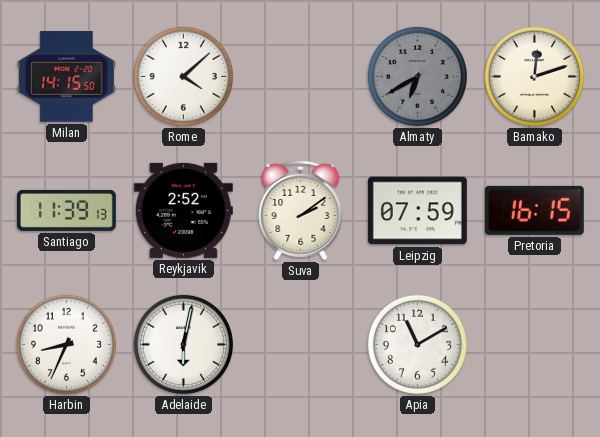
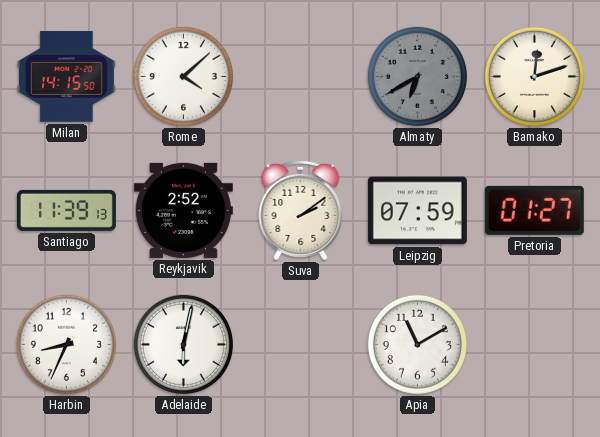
Pretoria: 16:15 -> 01:27 (534, 210)
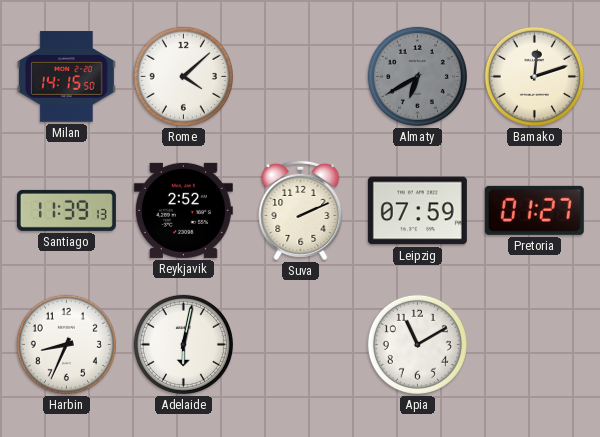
Suva: 2:09 -> 2:11 (301, 210)
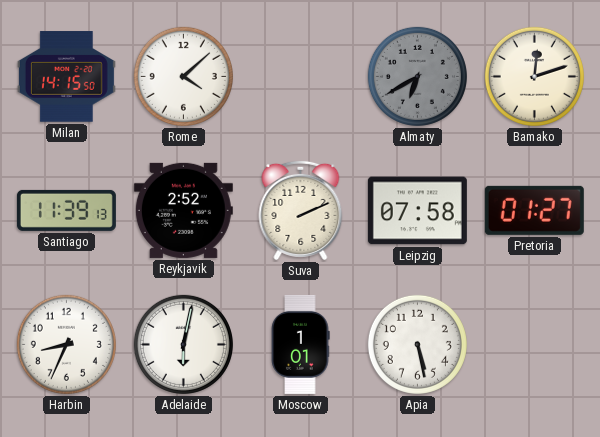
Leipzig: 07:59 -> 07:58 (417, 211)
Moscow: none -> 1:01 (300, 344)
Apia: 11:10 -> 5:28 (417, 344)
